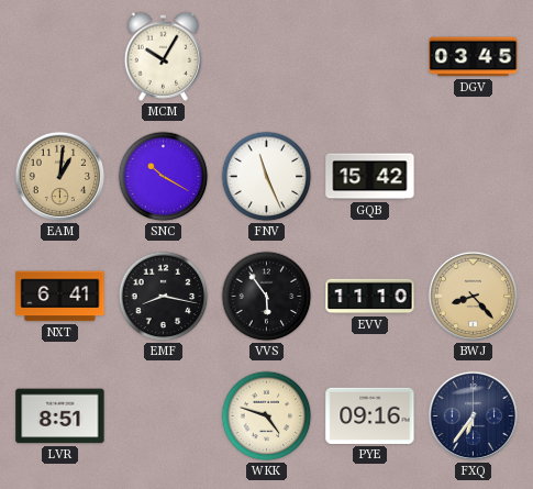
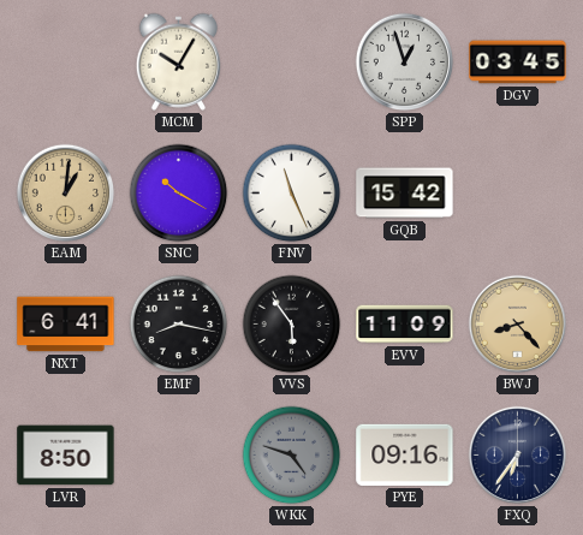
SPP: none -> 12:57 (405, 63)
EVV: 11:10 -> 11:09 (405, 325)
LVR: 8:51 -> 8:50 (66, 456)
WKK dial: cream -> grey (292, 456)
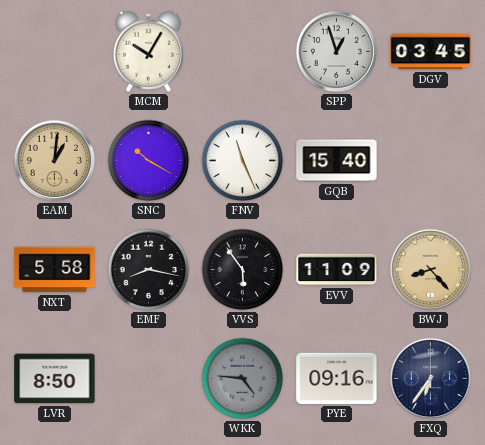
GQB: 15:42 -> 15:40 (337, 161)
NXT: 6:41 -> 5:58 (55, 270)
WKK: 4:48 -> 4:46 (243, 379)
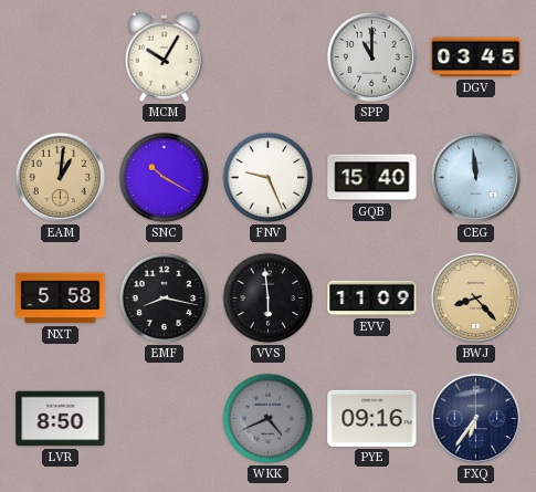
SPP: 12:57 -> 11:00 (372, 57)
FNV: 11:26 -> 9:26 (269, 178)
CEG: none -> 11:59 (476, 178)
VVS: 5:54 -> 5:59 (269, 299)
WKK: 4:46 -> 4:41 (269, 419)
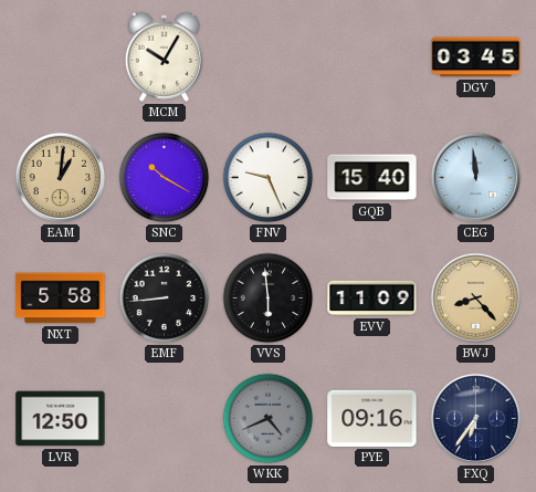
SPP: 11:00 -> none (372, 57)
EMF: 8:17 -> 8:44 (165, 299)
LVR: 8:50 -> 12:50 (61, 419)
